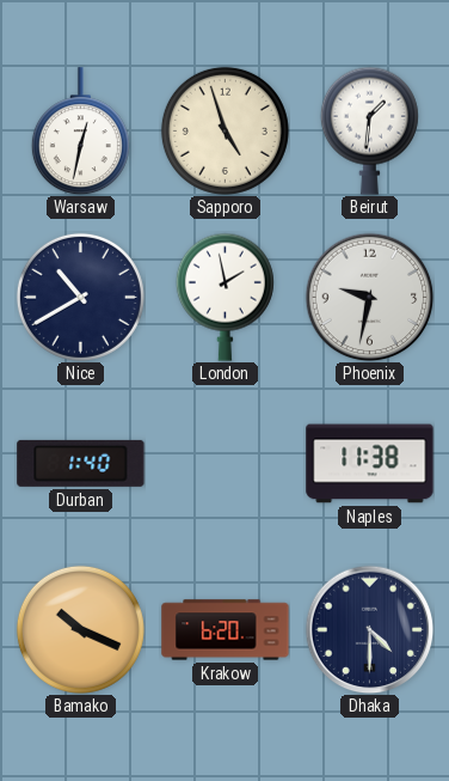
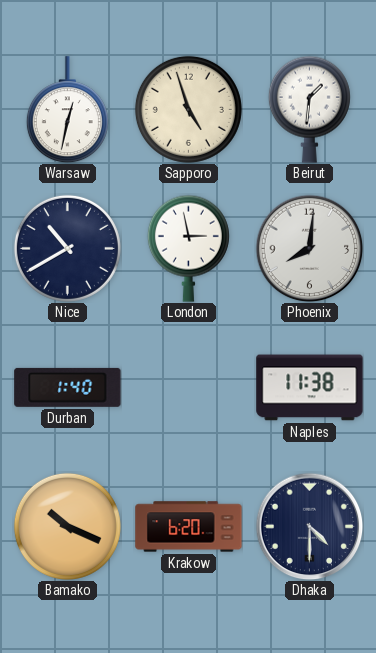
London: 1:58 -> 2:58 (188, 248)
Phoenix: 9:32 -> 8:01 (309, 248)
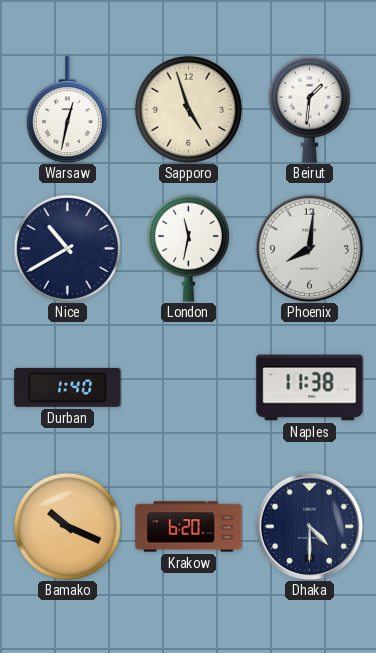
London: 2:58 -> 11:32 (188, 248)
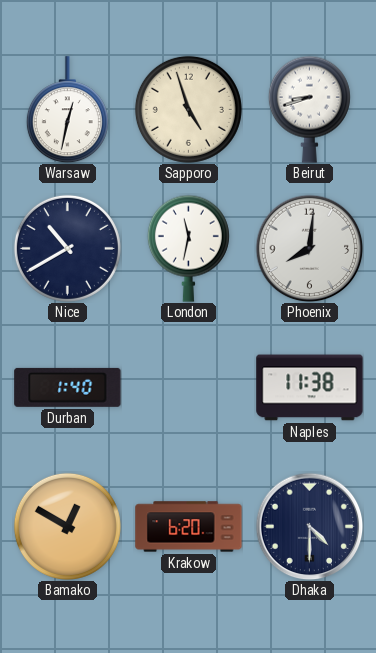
Beirut: 1:31 -> 8:42 (309, 109)
Bamako: 10:19 -> 12:50 (67, 526)
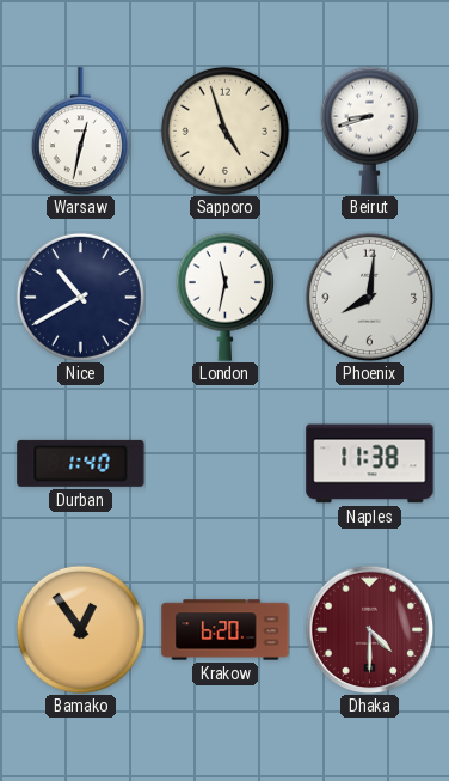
Bamako: 12:50 -> 12:54 (80, 629)
Dhaka dial: navy -> burgundy (369, 629)
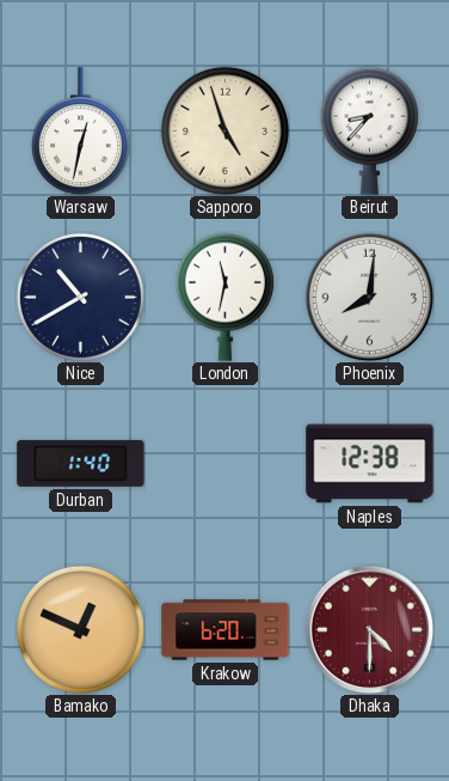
Beirut: 8:42 -> 8:37 (369, 130)
Naples: 11:38 -> 12:38 (370, 464)
Bamako: 12:54 -> 12:49 (80, 629)
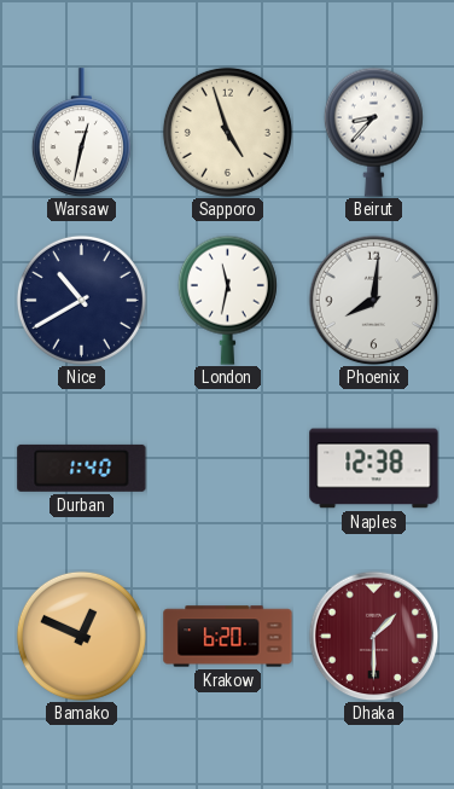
Dhaka: 4:30 -> 1:30 (373, 636)
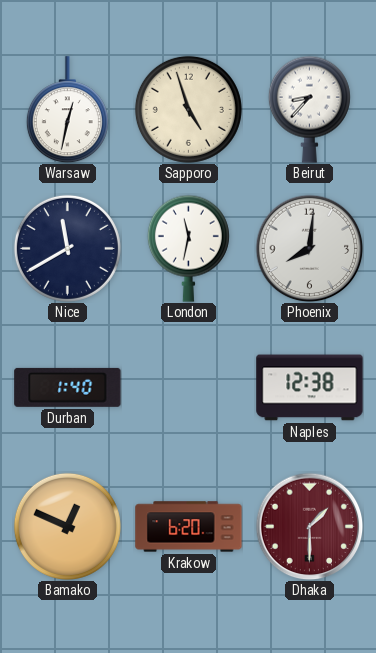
Nice: 10:40 -> 11:40 (67, 248)
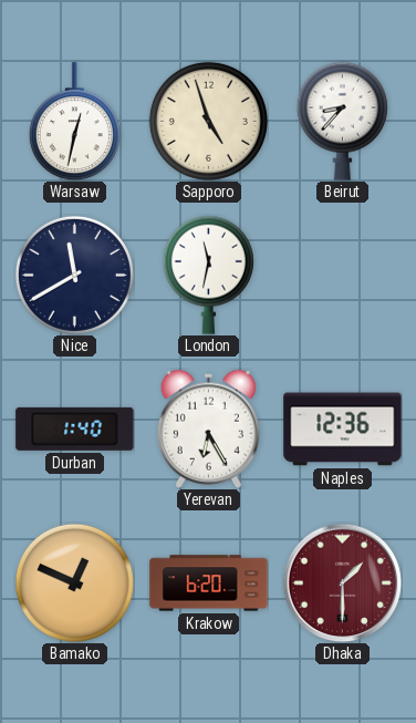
Phoenix: 8:01 -> none (309, 248)
Yerevan: none -> 6:25 (208, 428)
Naples: 12:38 -> 12:36 (343, 430)
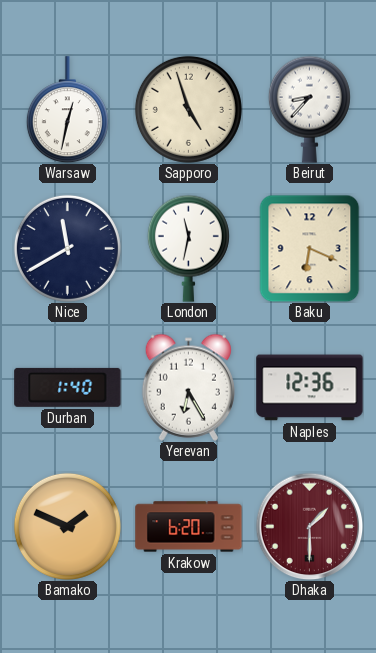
Baku: none -> 6:19 (310, 248)
Bamako: 12:49 -> 1:49 (67, 526)
